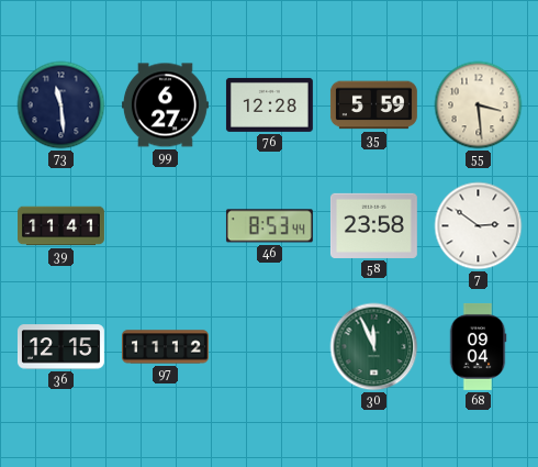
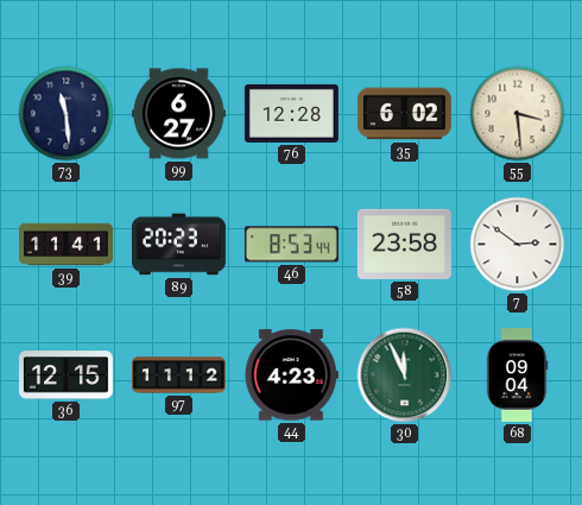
35: 5:59 -> 6:02 (404, 114)
89: none -> 20:23 (178, 245)
44: none -> 4:23 (291, 375)
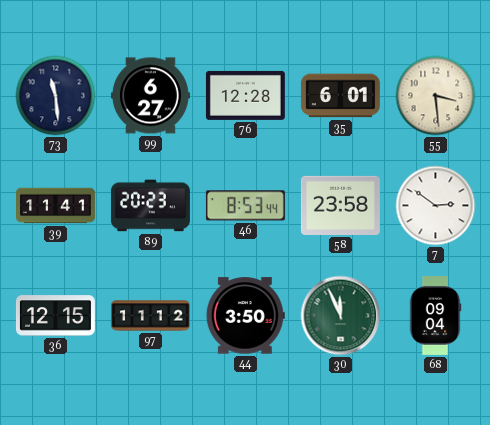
35: 6:02 -> 6:01 (340, 96)
44: 4:23 -> 3:50 (245, 316)
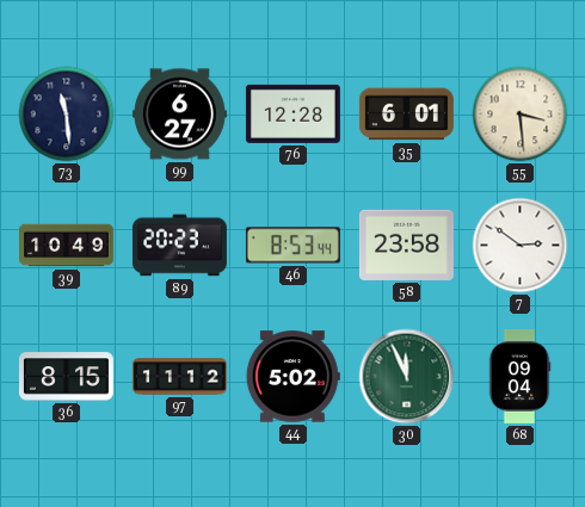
39: 11:41 -> 10:49 (67, 246)
36: 12:15 -> 8:15 (66, 377)
44: 3:50 -> 5:02 (292, 377)
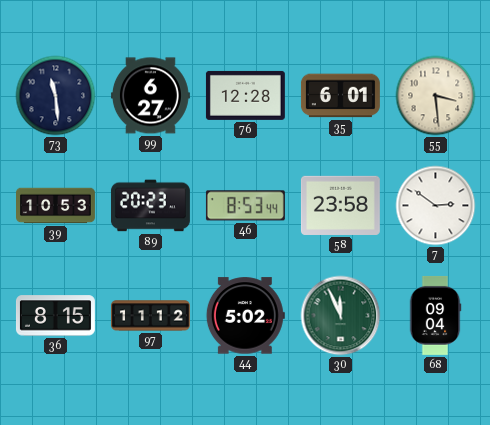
39: 10:49 -> 10:53 (56, 206)
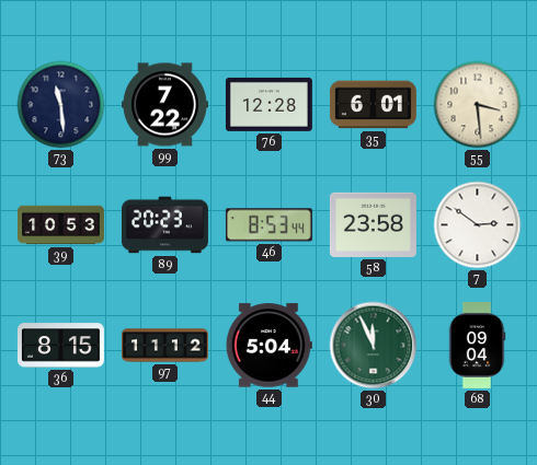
99: 6:27 -> 7:22 (164, 105)
44: 5:02 -> 5:04 (268, 346)
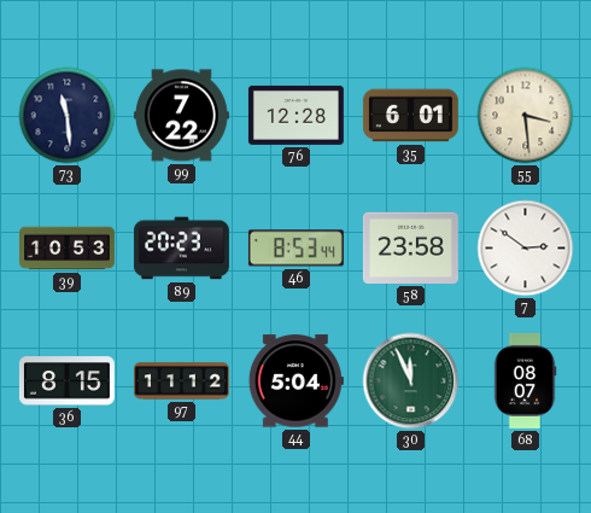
68: 09:04 -> 08:07 (525, 380)
